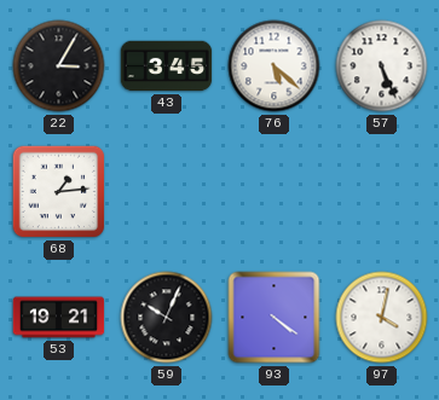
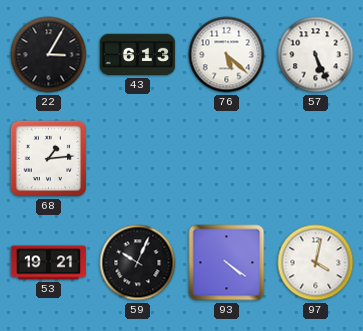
43: 3:45 -> 6:13 (138, 55)
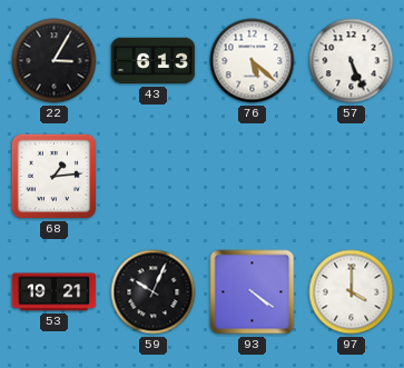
97: 4:02 -> 4:00 (352, 292)
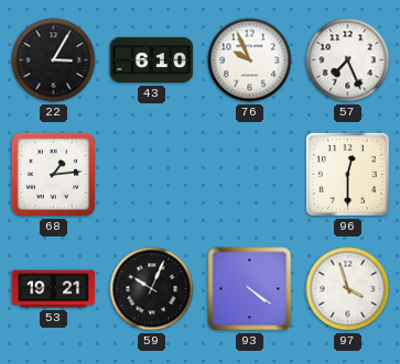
43: 6:13 -> 6:10 (152, 60)
76: 5:22 -> 9:56 (250, 60)
57: 5:26 -> 7:26 (348, 60)
96: none -> 12:30 (347, 174)
97: 4:00 -> 3:57 (348, 289)
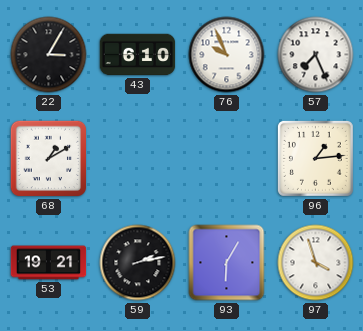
68: 1:14 -> 1:10 (49, 159)
96: 12:30 -> 1:14 (315, 158)
59: 10:04 -> 2:13 (138, 263)
93: 4:21 -> 6:05 (227, 263)
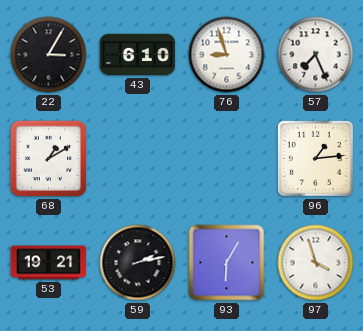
76: 9:56 -> 8:57 (227, 55)
